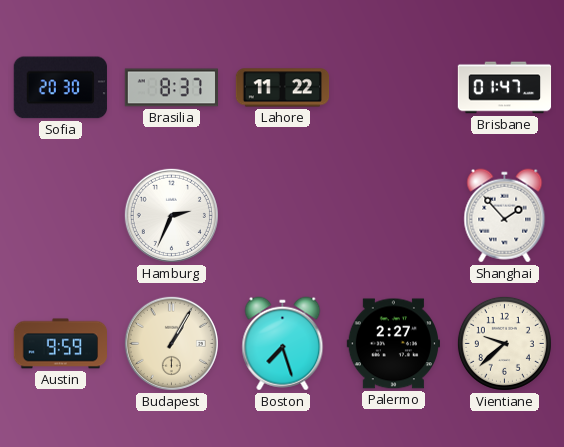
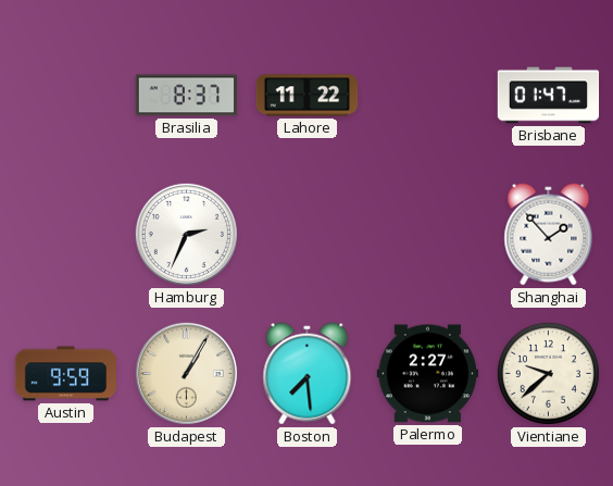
Sofia: 20:30 -> none (60, 88)
Boston: 7:27 -> 7:29 (308, 374)
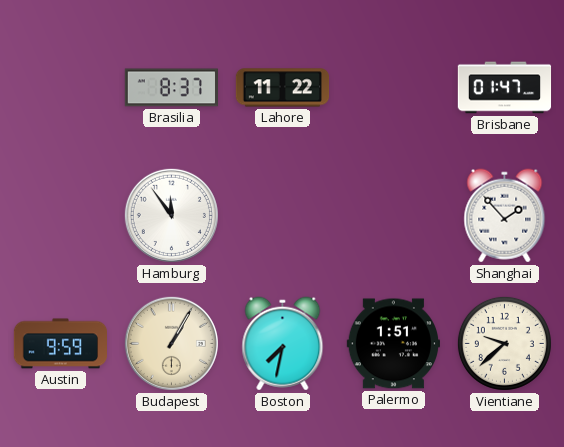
Hamburg: 2:34 -> 11:54 (171, 215)
Boston: 7:29 -> 7:32 (283, 344)
Palermo: 2:27 -> 1:51 (393, 344)
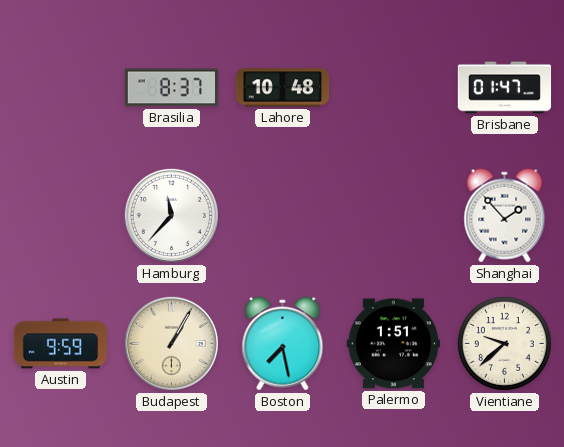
Lahore: 11:22 -> 10:48 (283, 88)
Hamburg: 11:54 -> 11:37 (171, 215)
Boston: 7:32 -> 7:28 (283, 344)
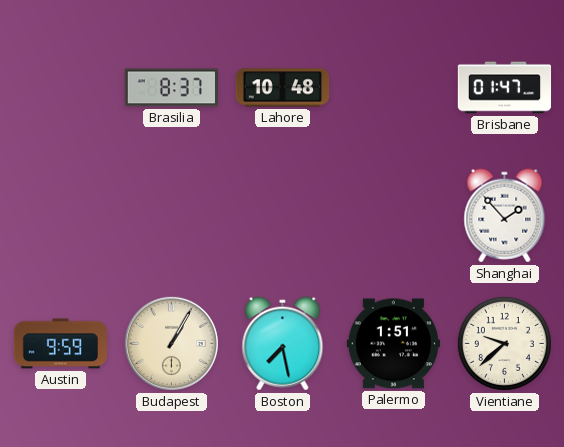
Hamburg: 11:37 -> none (171, 215)
